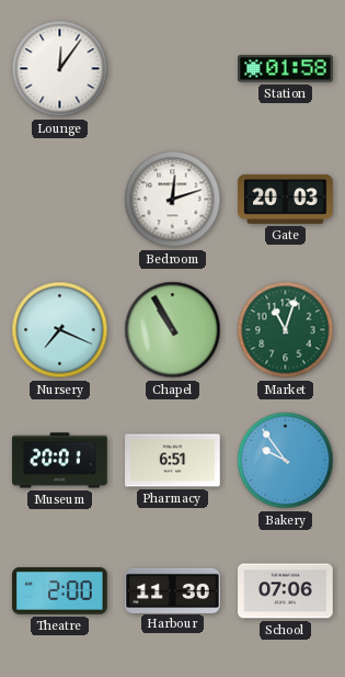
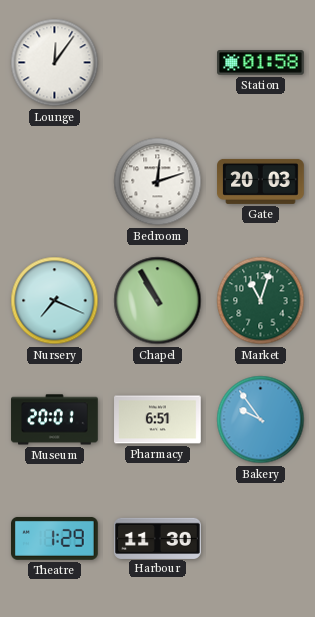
Theatre: 2:00 -> 1:29 (55, 539)
School: 07:06 -> none (286, 591)
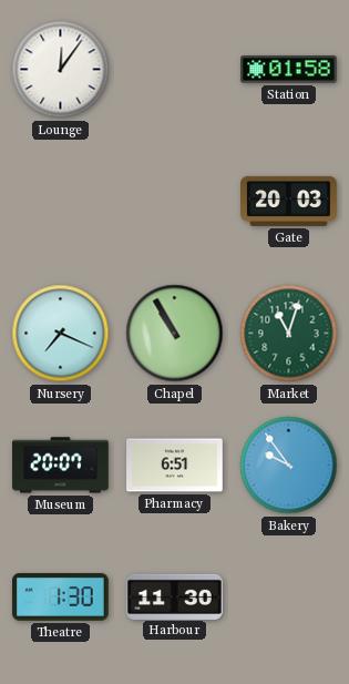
Bedroom: 12:12 -> none (158, 182)
Museum: 20:01 -> 20:07 (61, 466)
Theatre: 1:29 -> 1:30 (61, 598)
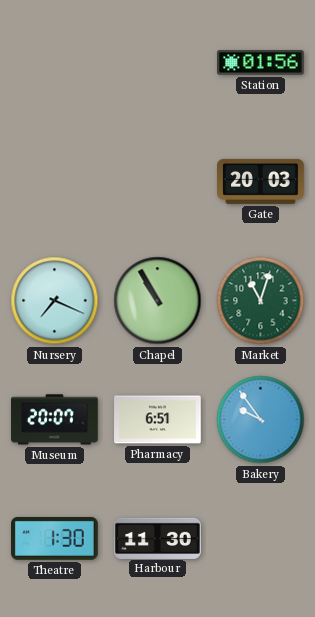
Lounge: 12:06 -> none (61, 70)
Station: 01:58 -> 01:56 (261, 63)
